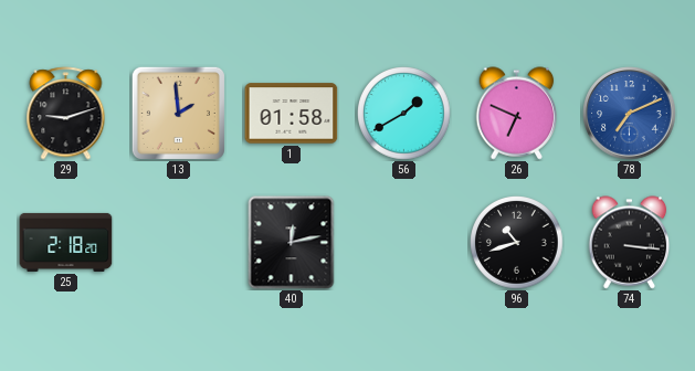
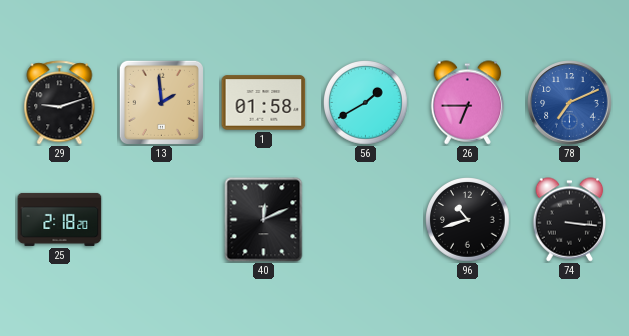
26: 6:49 -> 6:45 (468, 103)
40: 12:13 -> 12:11 (264, 220)
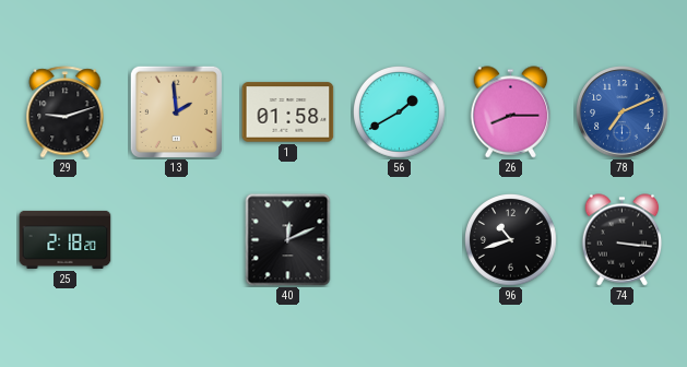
26: 6:45 -> 8:15 (511, 113)
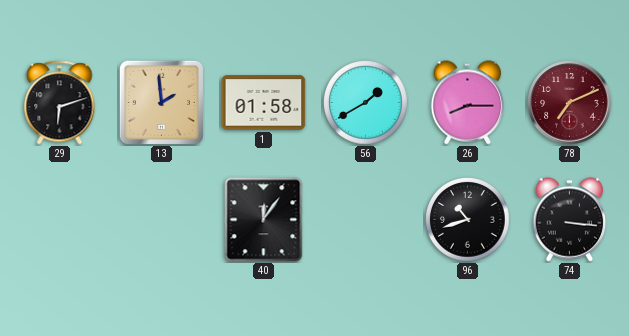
29: 9:12 -> 6:12 (60, 103)
78 dial: blue -> burgundy (570, 103)
25: 2:18 -> none (66, 239)
40: 12:11 -> 12:06 (264, 220)
